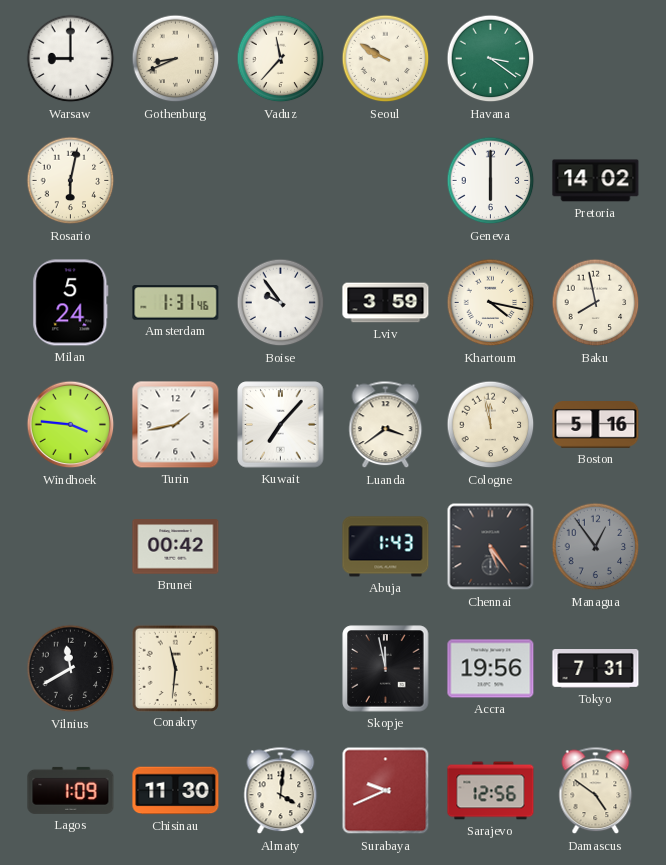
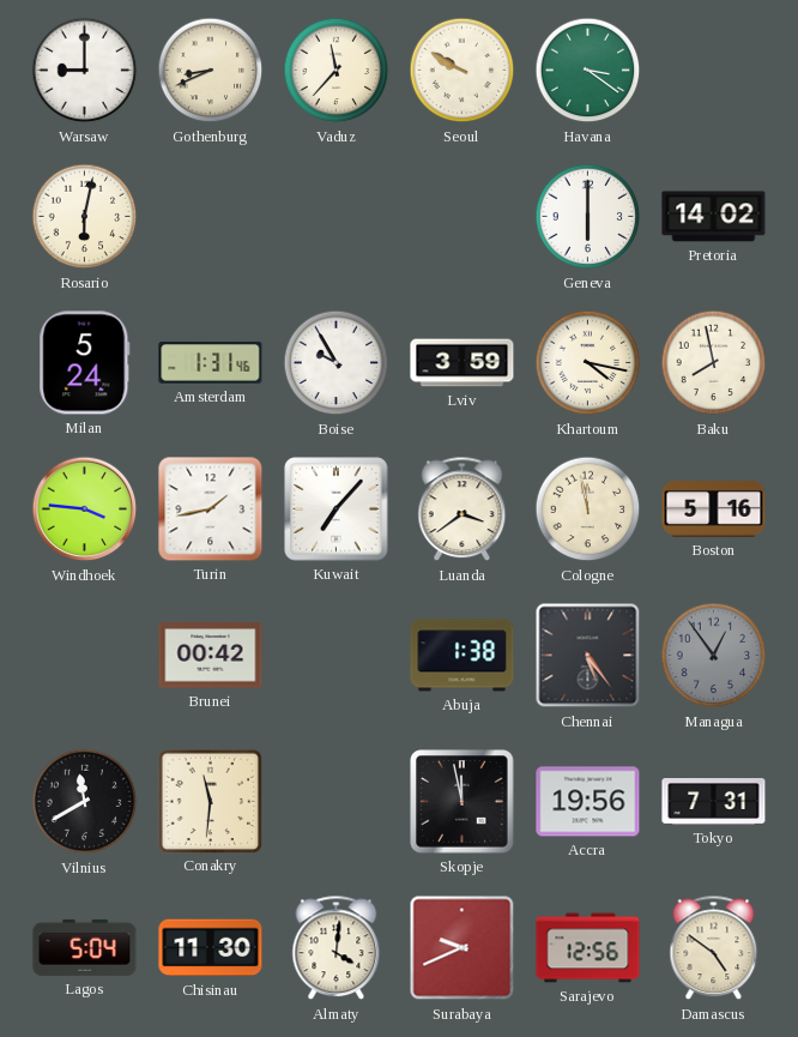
Boise: 9:54 -> 9:55 (337, 363)
Abuja: 1:43 -> 1:38 (463, 656)
Lagos: 1:09 -> 5:04 (85, 947)
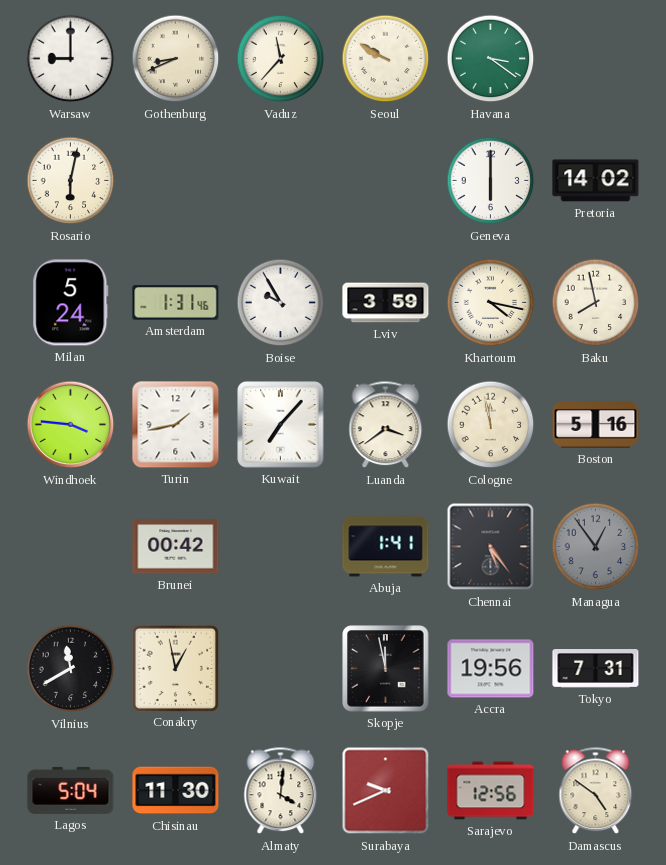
Abuja: 1:38 -> 1:41 (386, 547)
Conakry: 11:31 -> 12:58 (175, 668)
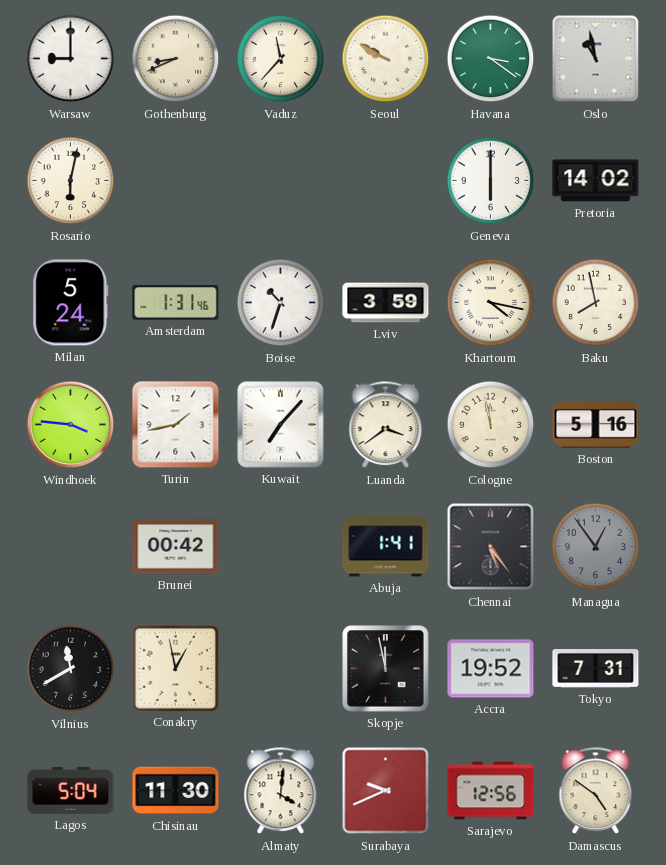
Oslo: none -> 10:58 (596, 59)
Boise: 9:55 -> 10:33 (281, 303)
Accra: 19:56 -> 19:52 (491, 669)
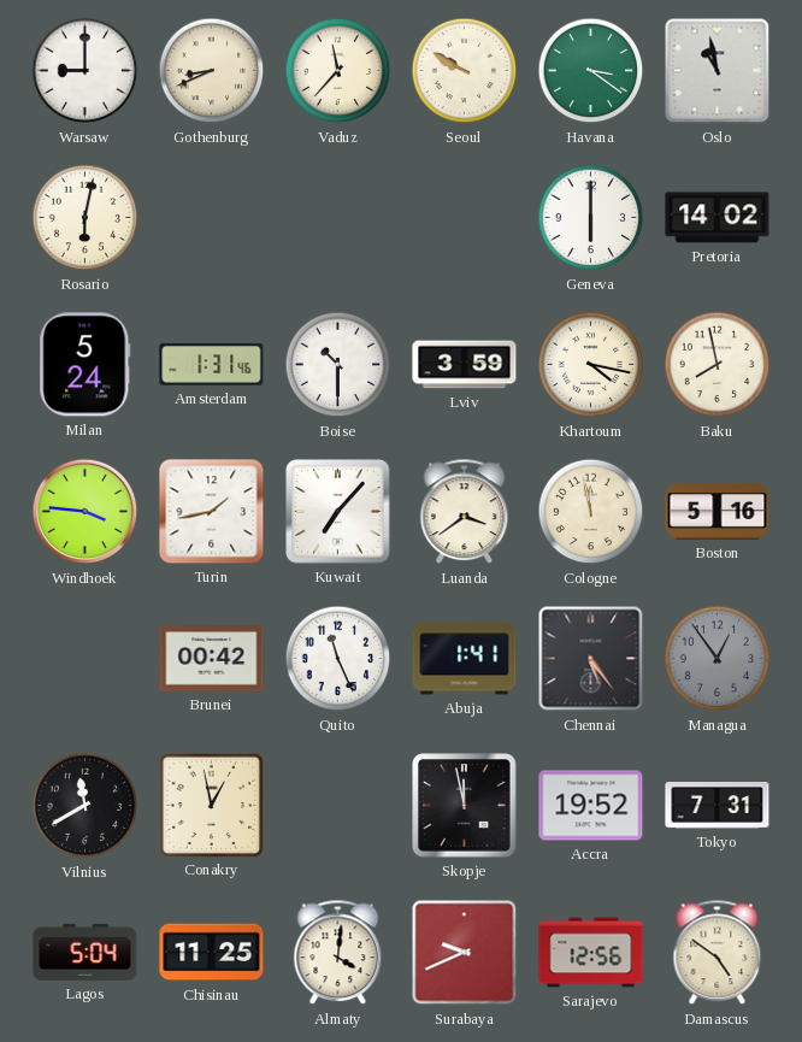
Boise: 10:33 -> 10:30 (338, 365)
Quito: none -> 11:26 (338, 659)
Chisinau: 11:30 -> 11:25 (212, 953)
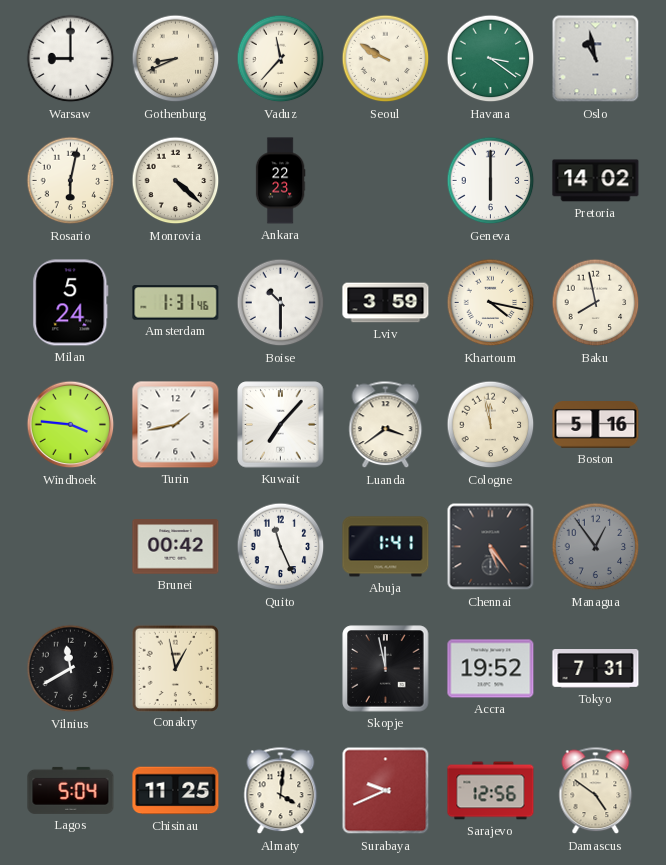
Monrovia: none -> 4:22 (176, 181)
Ankara: none -> 22:23 (280, 181)
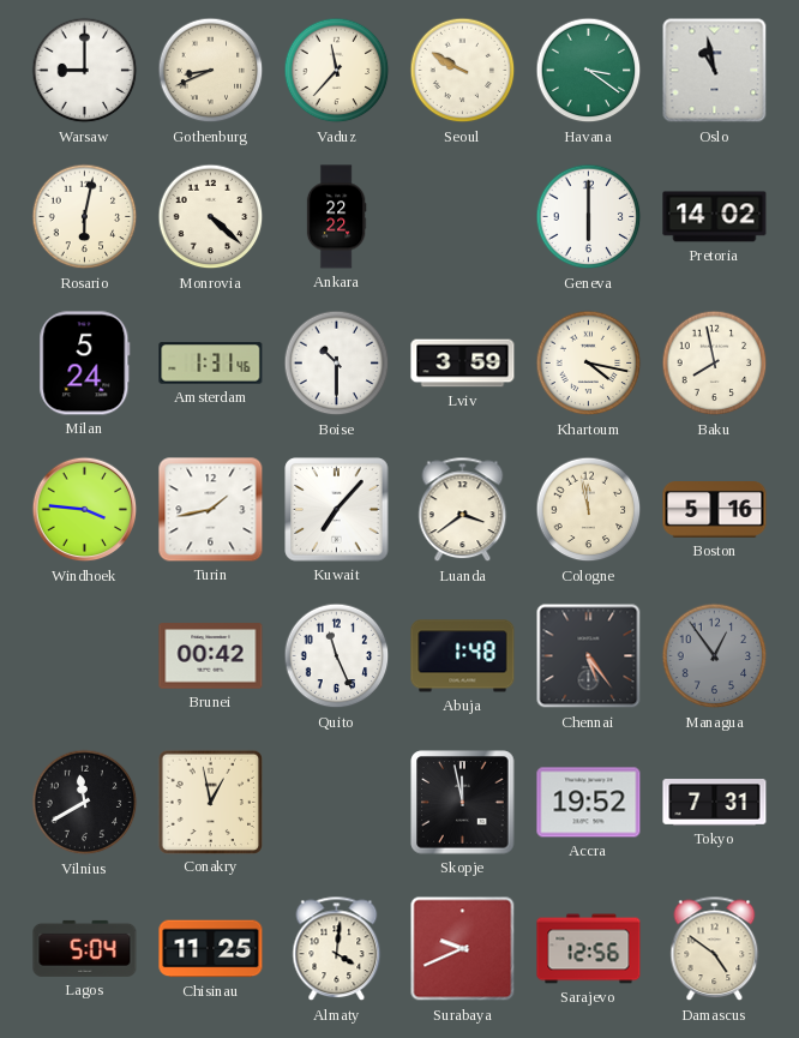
Ankara: 22:23 -> 22:22 (336, 217)
Abuja: 1:41 -> 1:48 (463, 656)
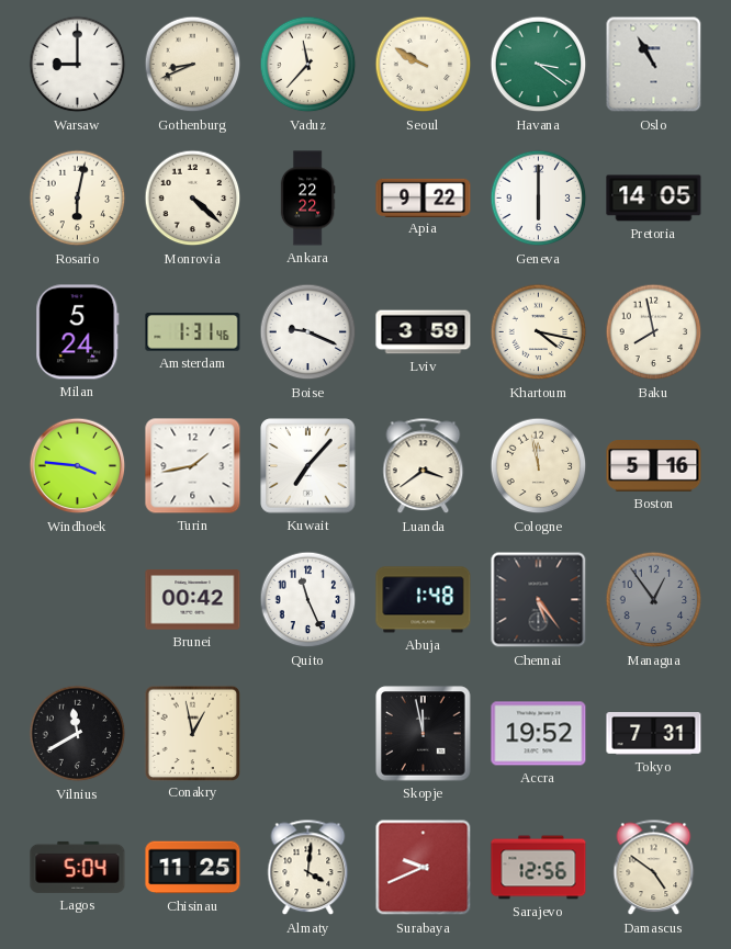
Oslo: 10:58 -> 10:55 (654, 65)
Apia: none -> 9:22 (424, 197)
Pretoria: 14:02 -> 14:05 (654, 199)
Boise: 10:30 -> 9:19 (308, 332)
